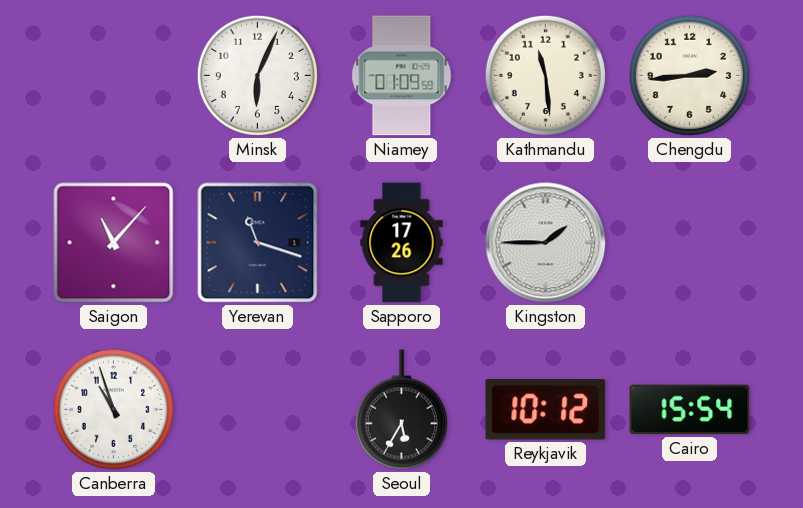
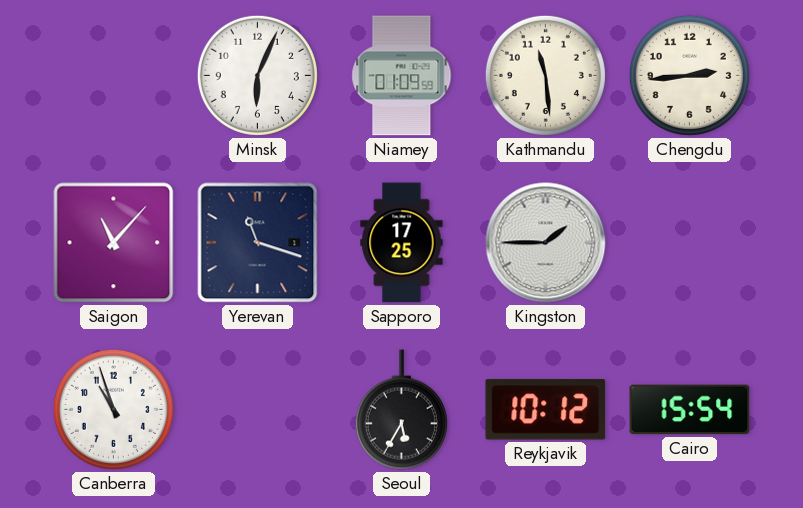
Sapporo: 17:26 -> 17:25 (402, 243)
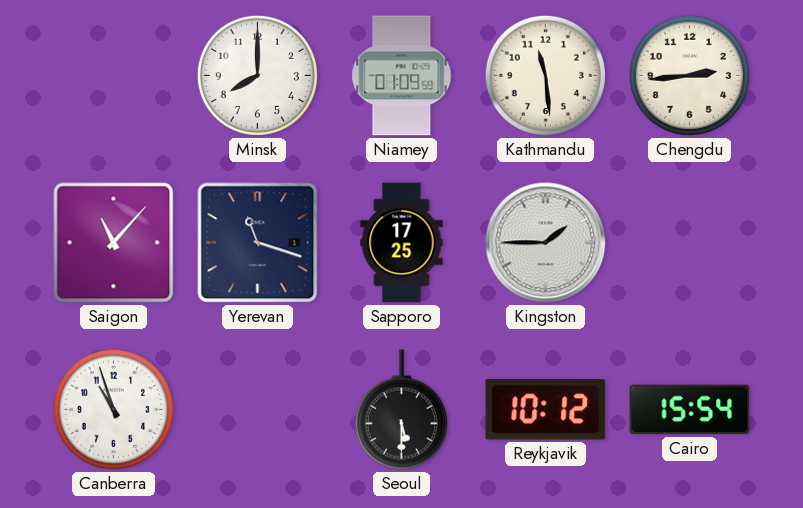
Minsk: 6:04 -> 8:00 (257, 75)
Seoul: 5:35 -> 5:30 (401, 410)
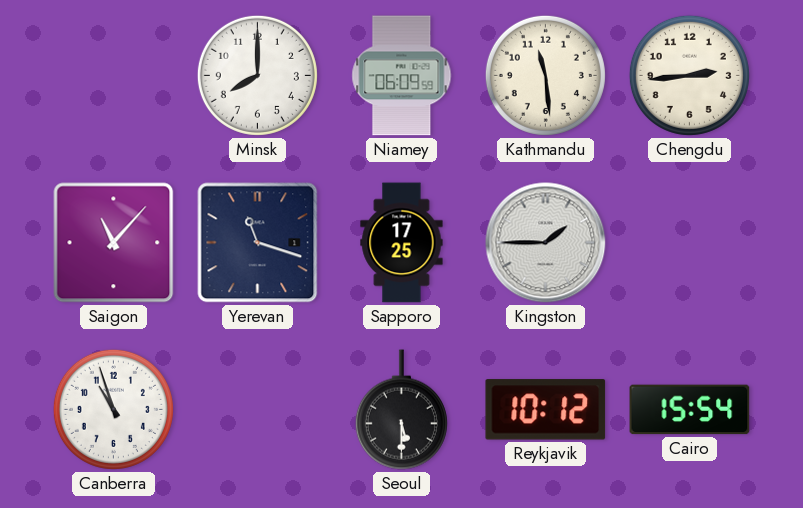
Niamey: 01:09 -> 06:09 (402, 76)
